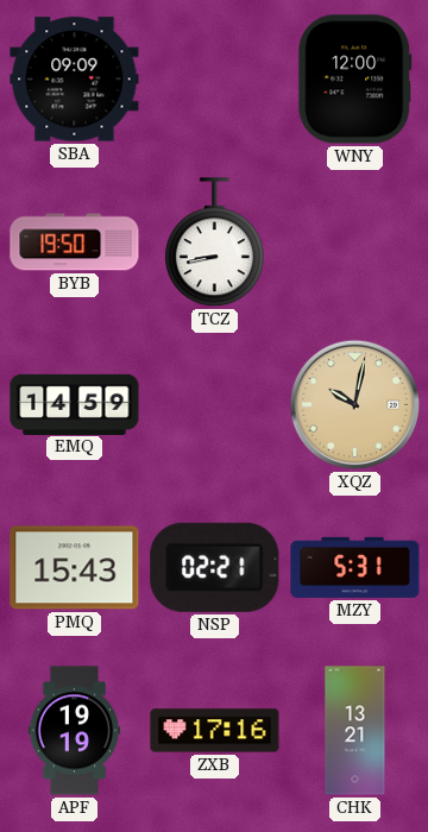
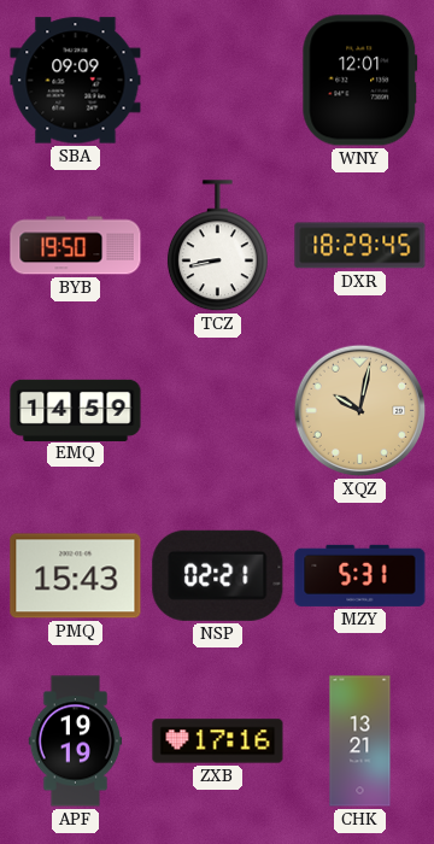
WNY: 12:00 -> 12:01 (360, 81)
DXR: none -> 18:29 (360, 246)
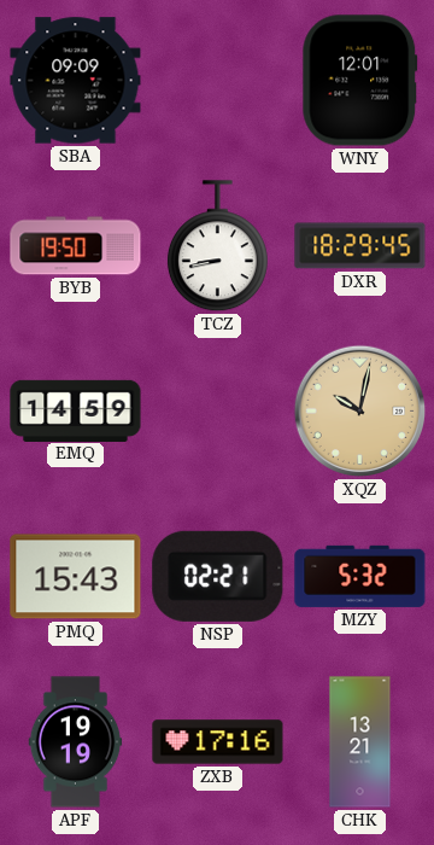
MZY: 5:31 -> 5:32 (360, 576)
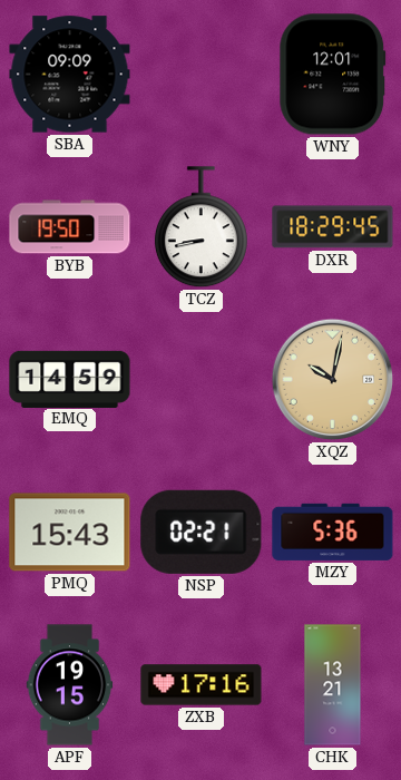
MZY: 5:32 -> 5:36 (333, 532)
APF: 19:19 -> 19:15 (70, 685)
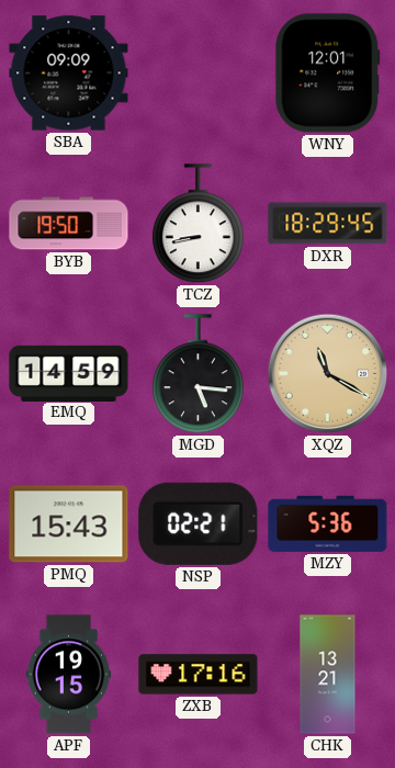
MGD: none -> 5:16 (198, 374)
XQZ: 10:02 -> 11:20 (328, 374)
